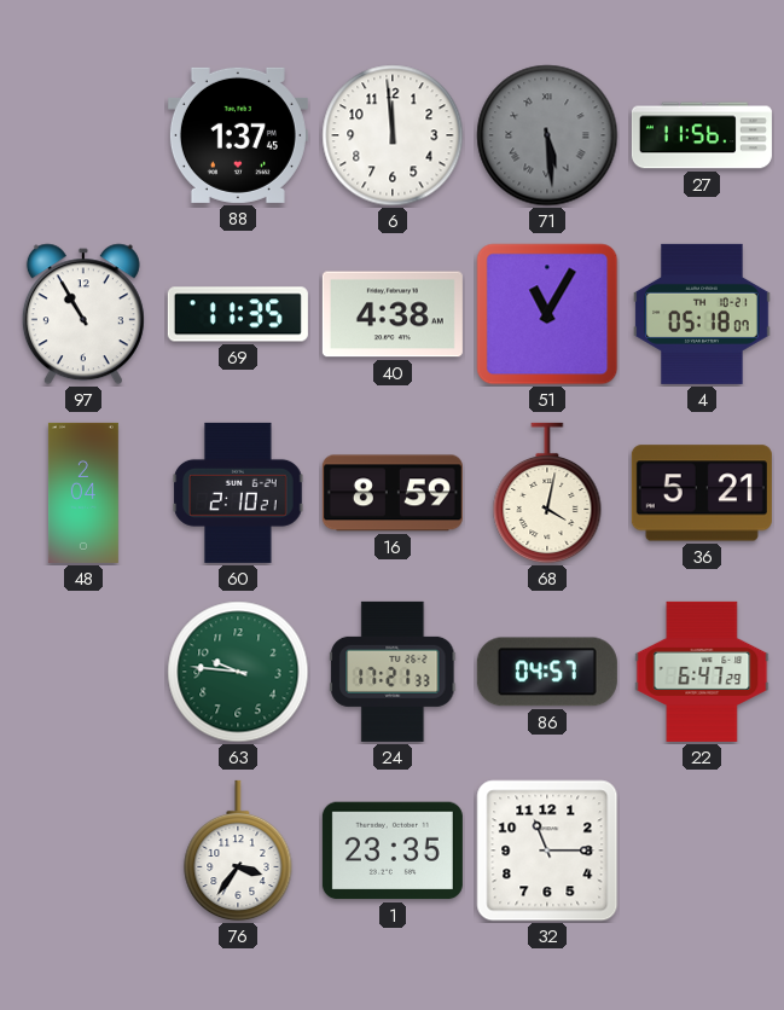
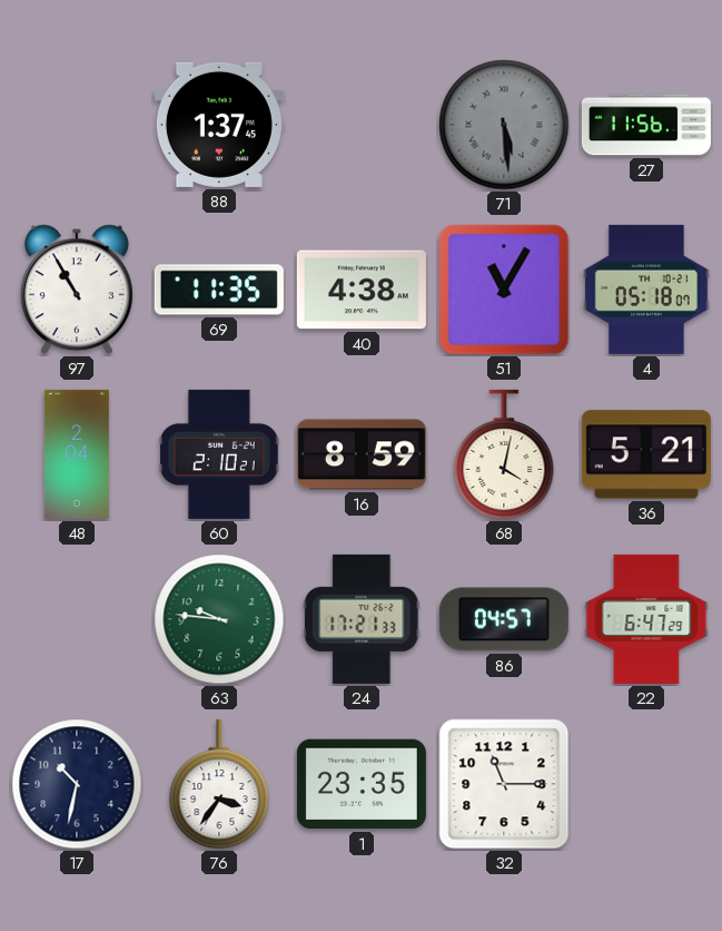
6: 11:59 -> none (393, 135)
17: none -> 10:32 (77, 784)
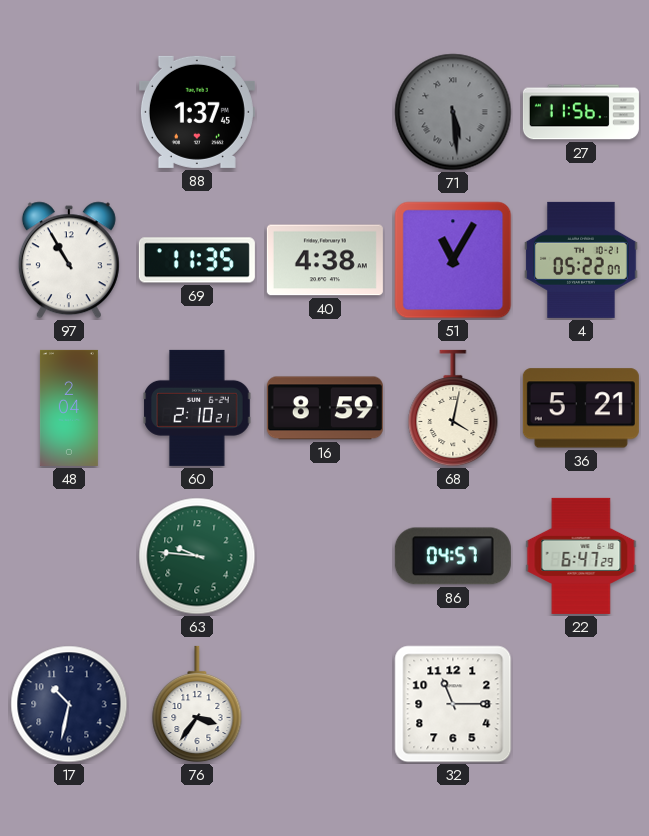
4: 05:18 -> 05:22 (581, 260)
24: 17:21 -> none (362, 619)
1: 23:35 -> none (362, 784)
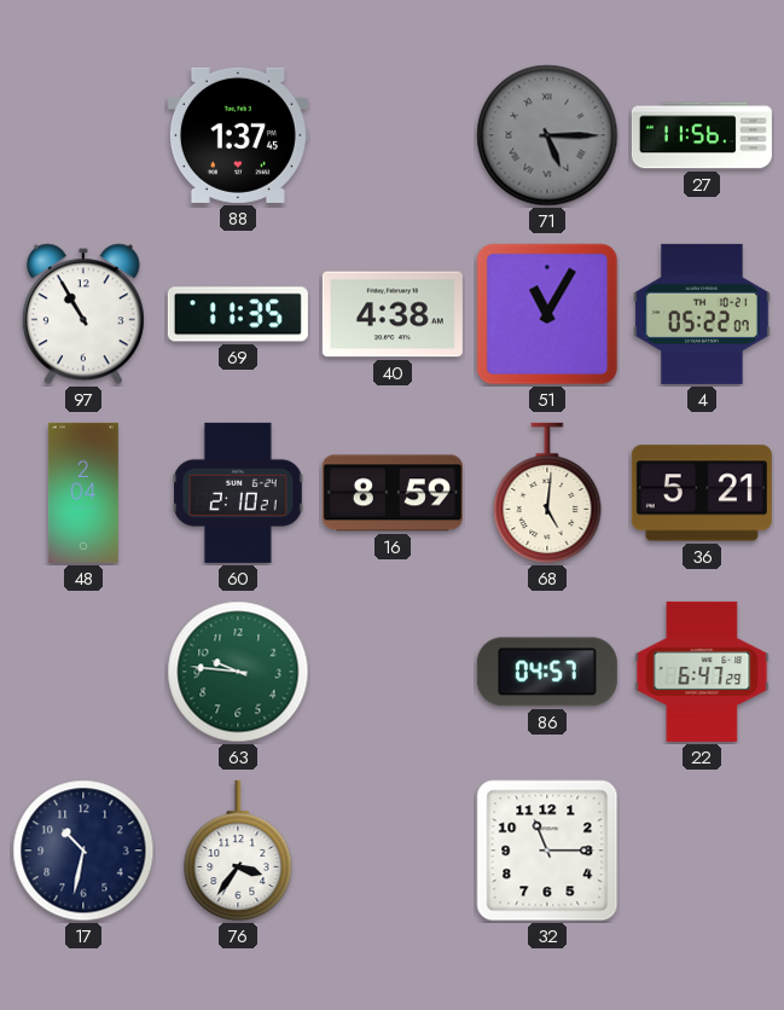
71: 5:29 -> 5:15 (547, 135)
68: 4:02 -> 5:01 (547, 493)
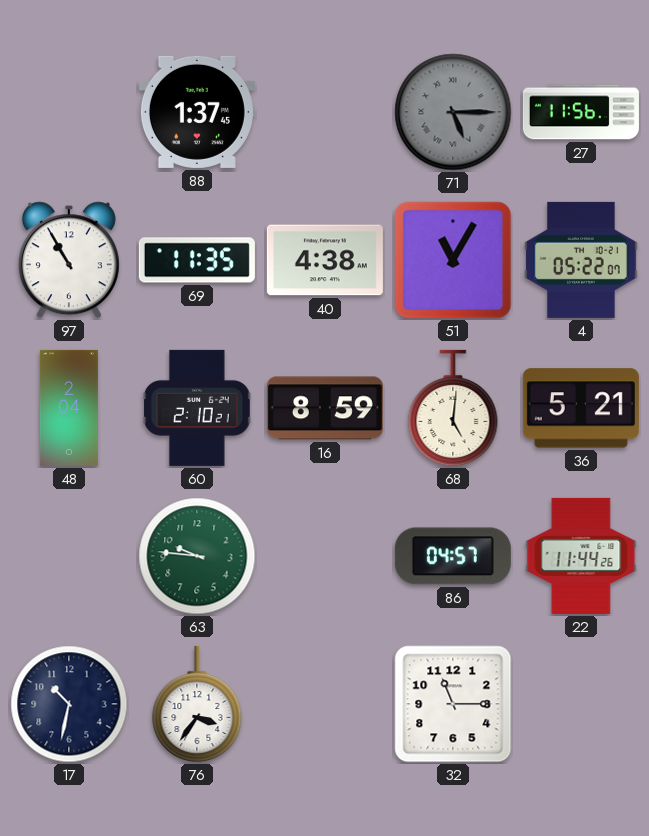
22: 6:47 -> 11:44 (581, 556)
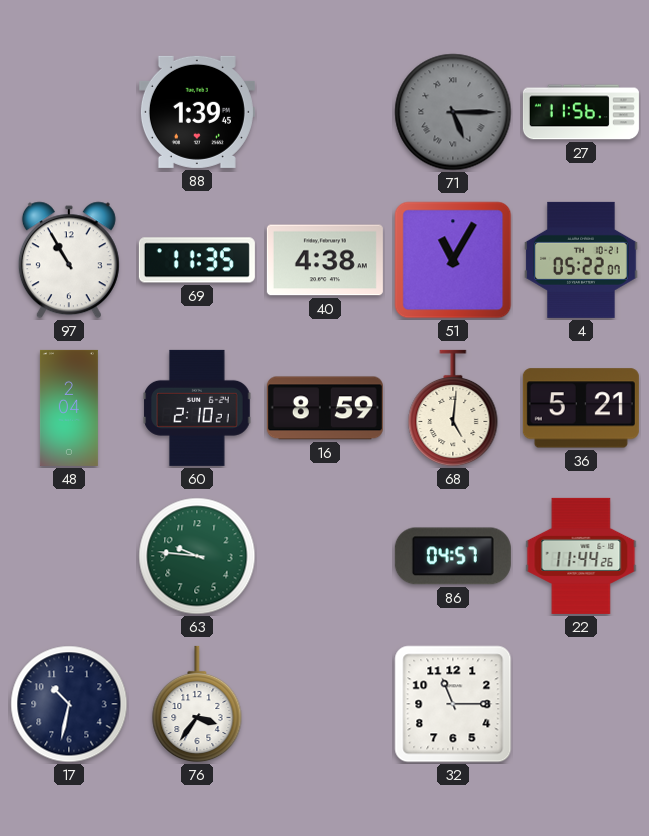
88: 1:37 -> 1:39 (197, 112)
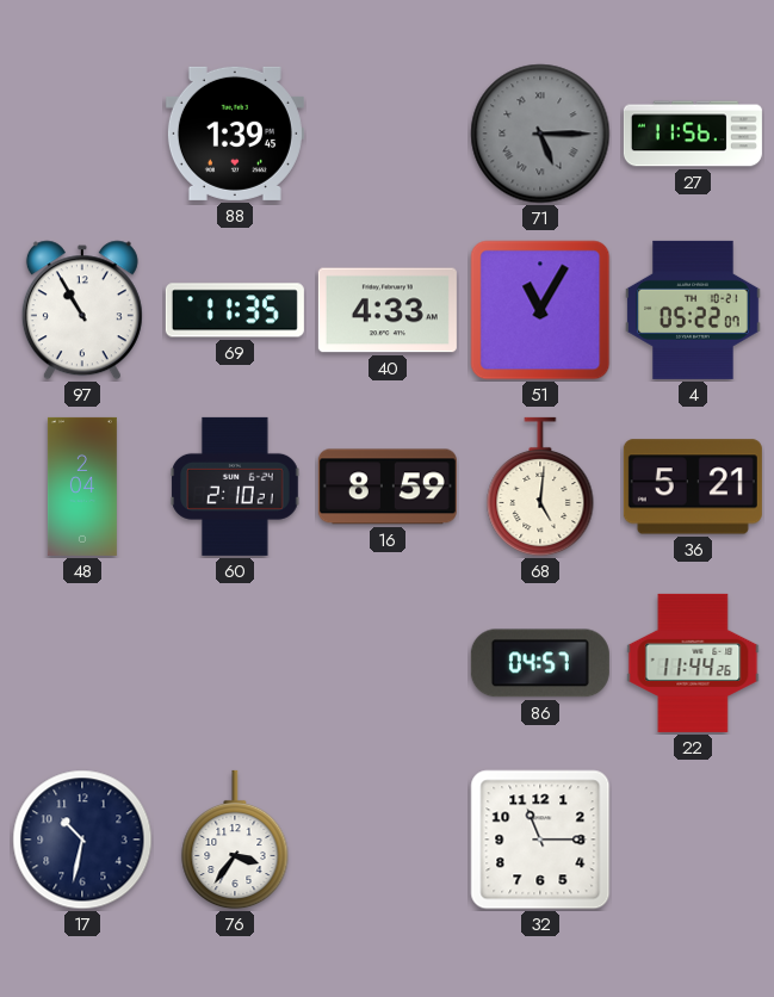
40: 4:38 -> 4:33 (388, 310)
63: 9:46 -> none (197, 556)
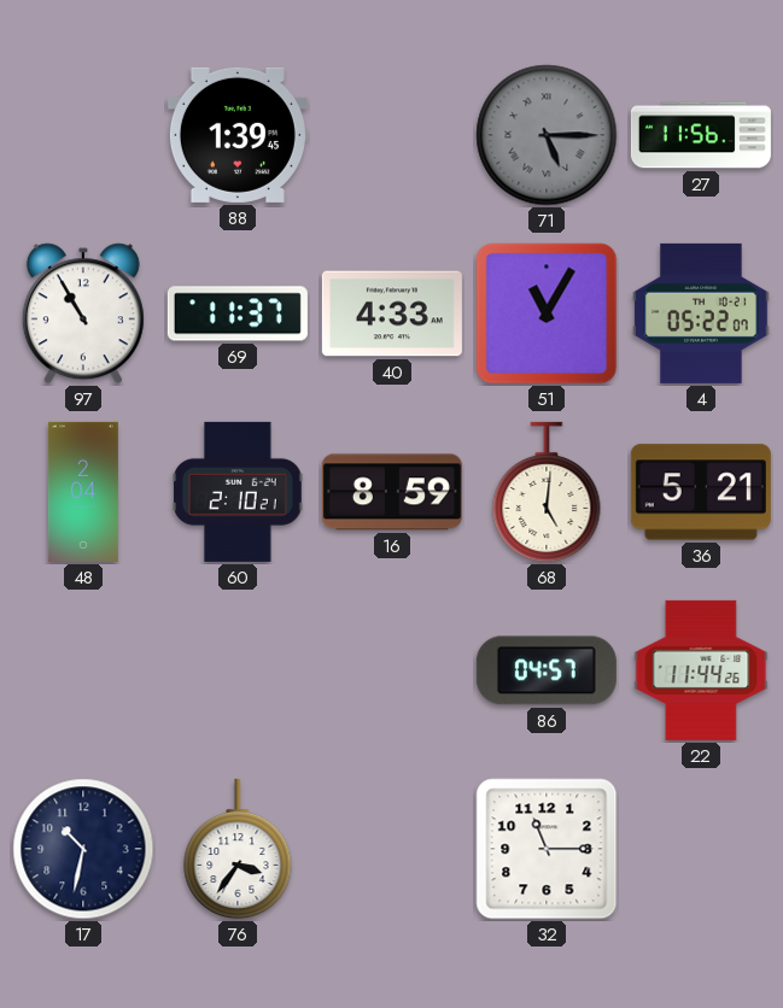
69: 11:35 -> 11:37 (238, 313)
